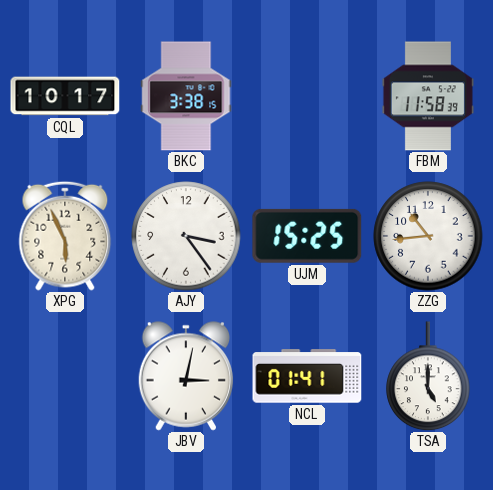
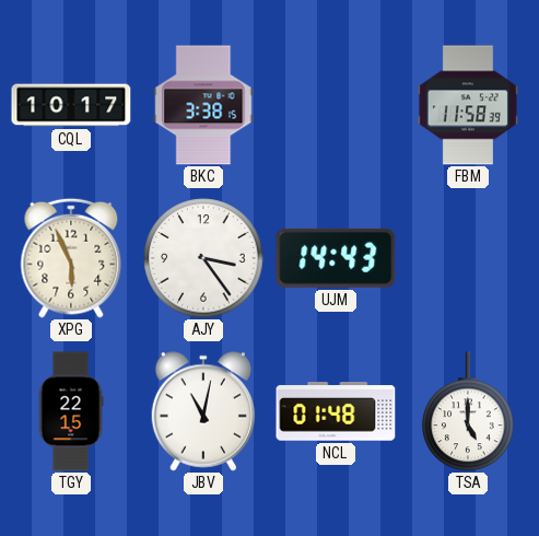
UJM: 15:25 -> 14:43 (336, 258)
ZZG: 10:44 -> none (428, 236)
TGY: none -> 22:15 (71, 411)
JBV: 3:02 -> 11:02 (203, 411)
NCL: 01:41 -> 01:48 (336, 411)
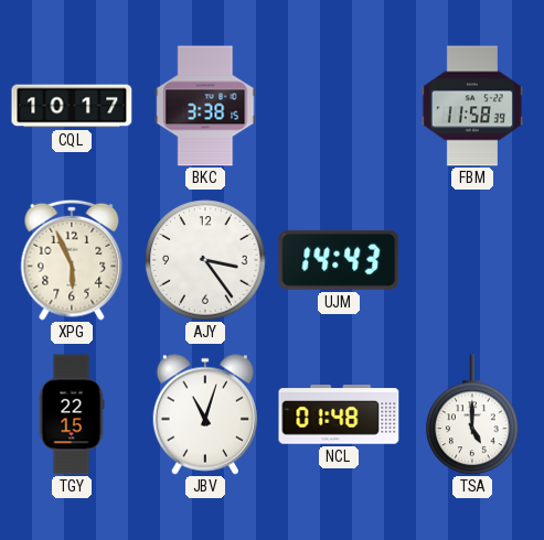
JBV: 11:02 -> 11:03 (205, 414)
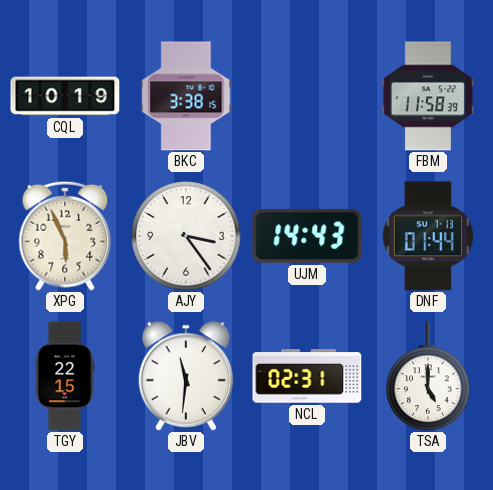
CQL: 10:17 -> 10:19 (65, 96)
DNF: none -> 01:44 (427, 236)
JBV: 11:03 -> 11:31 (186, 376)
NCL: 01:48 -> 02:31 (307, 376)
